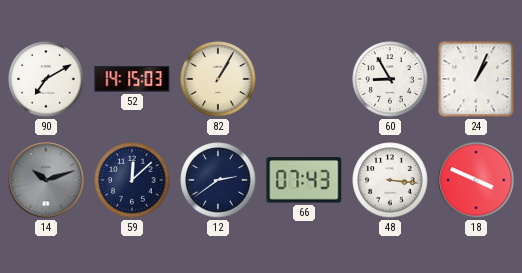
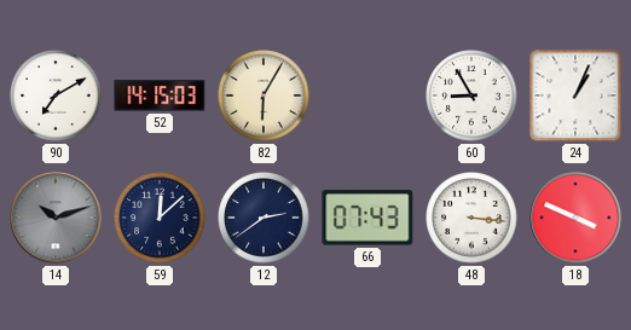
82: 1:05 -> 6:05 (264, 95)
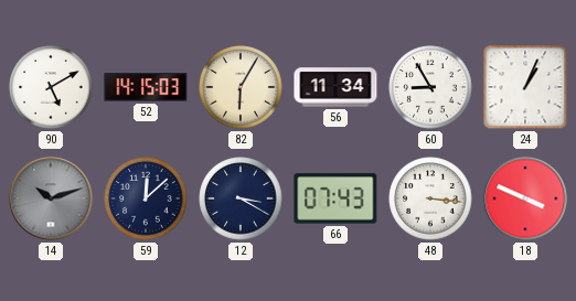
90: 7:10 -> 5:10 (51, 87)
56: none -> 11:34 (335, 87)
12: 2:39 -> 3:20 (241, 198)
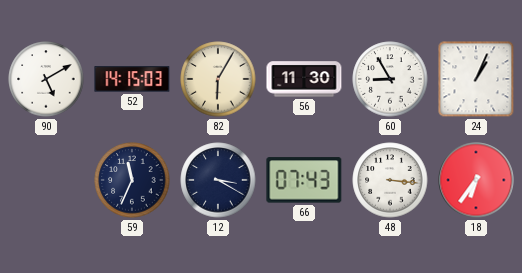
56: 11:34 -> 11:30 (304, 79)
14: 10:12 -> none (51, 198)
59: 12:08 -> 11:34 (132, 180)
18: 3:49 -> 6:36 (476, 180)
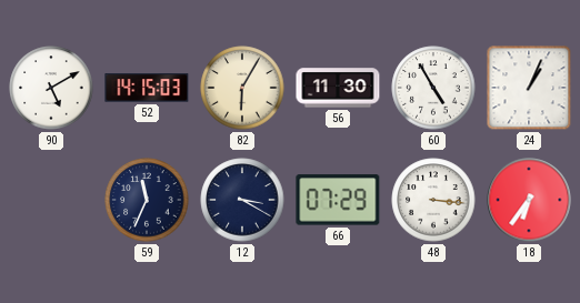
60: 8:55 -> 4:55 (433, 88)
66: 07:43 -> 07:29 (338, 200)
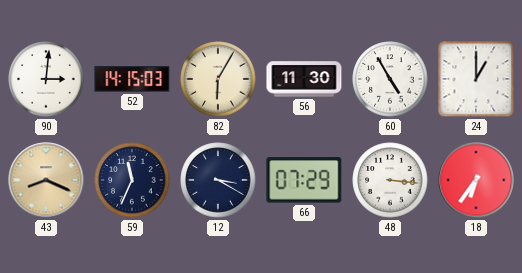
90: 5:10 -> 3:01 (46, 79)
24: 1:04 -> 1:00 (476, 79)
43: none -> 8:19 (46, 180)
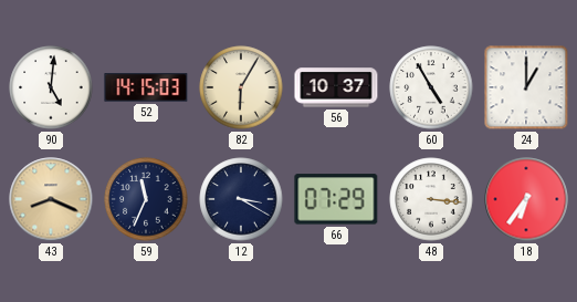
90: 3:01 -> 5:01 (51, 87)
56: 11:30 -> 10:37 (336, 87)
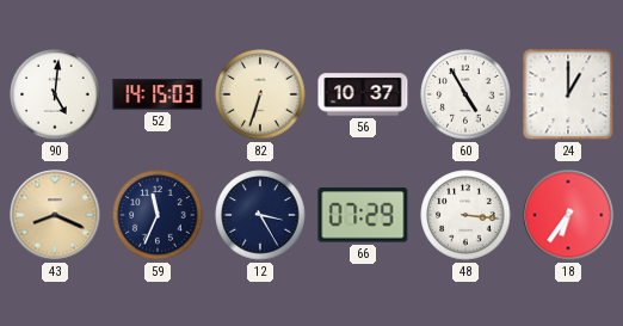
82: 6:05 -> 6:33 (260, 94)
12: 3:20 -> 3:25 (260, 215)
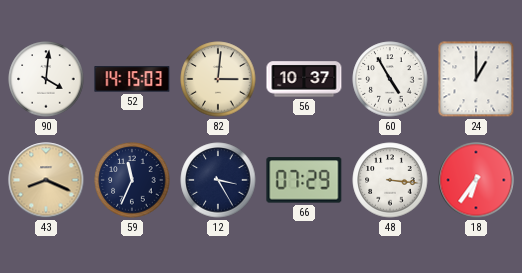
90: 5:01 -> 4:01 (46, 79)
82: 6:33 -> 3:01 (218, 79)
